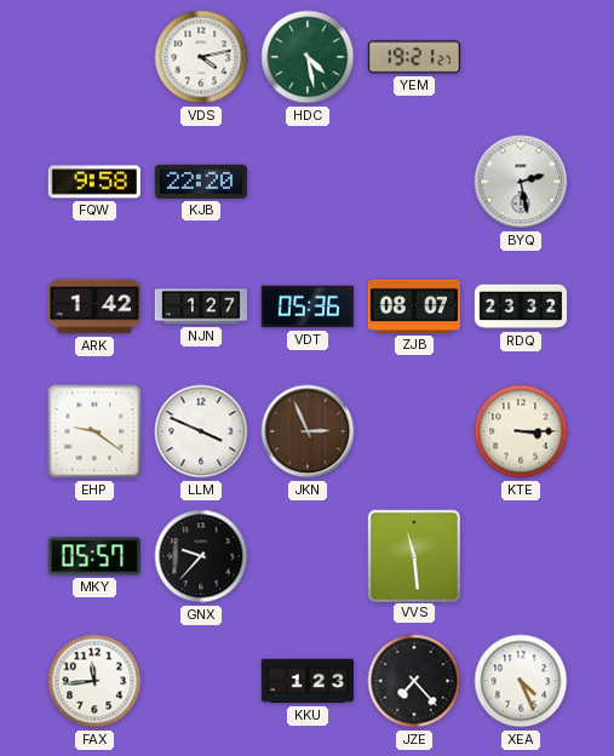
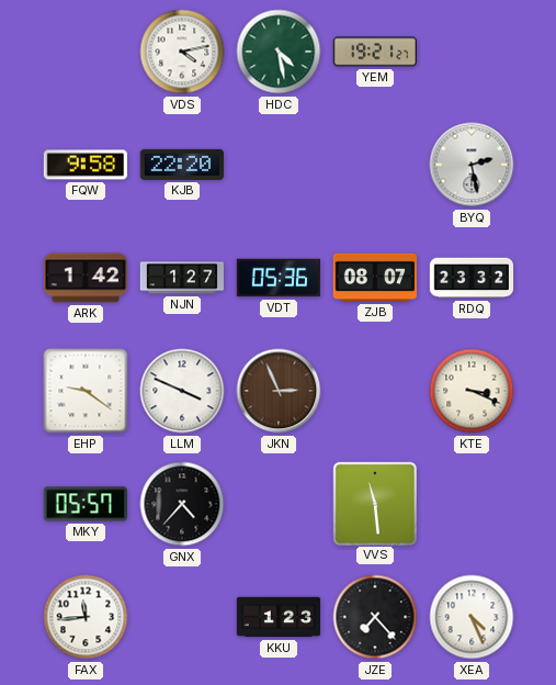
KTE: 3:15 -> 3:19 (472, 391)
GNX: 9:37 -> 4:37 (182, 504)
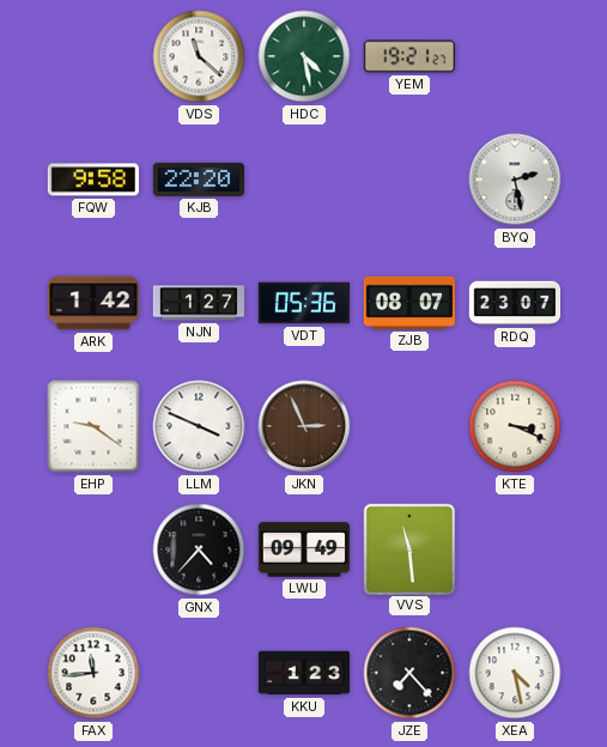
VDS: 4:13 -> 11:22 (199, 56)
RDQ: 23:32 -> 23:07 (515, 303)
MKY: 05:57 -> none (86, 504)
LWU: none -> 09:49 (304, 549)
XEA: 4:26 -> 4:28 (515, 673)
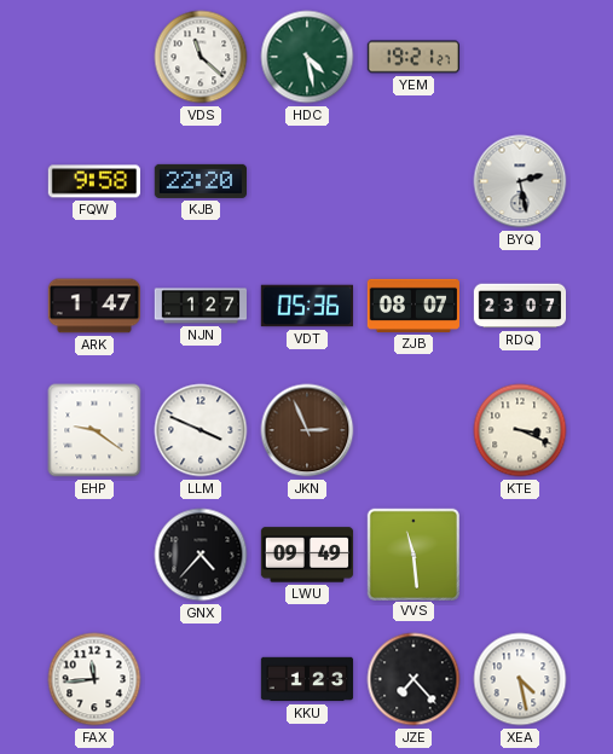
ARK: 1:42 -> 1:47 (93, 306)
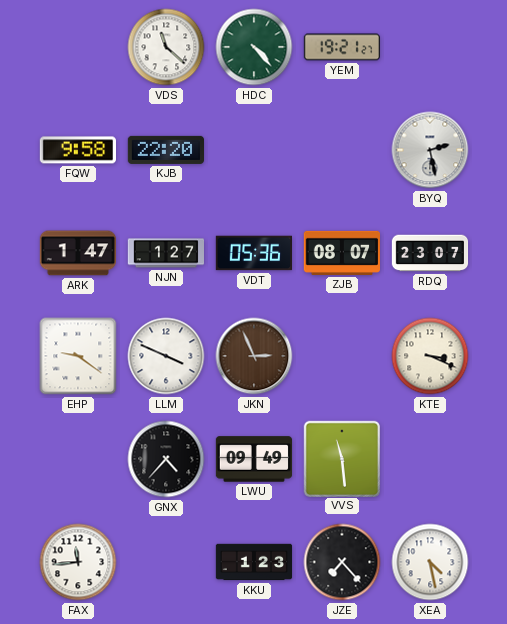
HDC: 4:28 -> 4:23 (254, 47)
